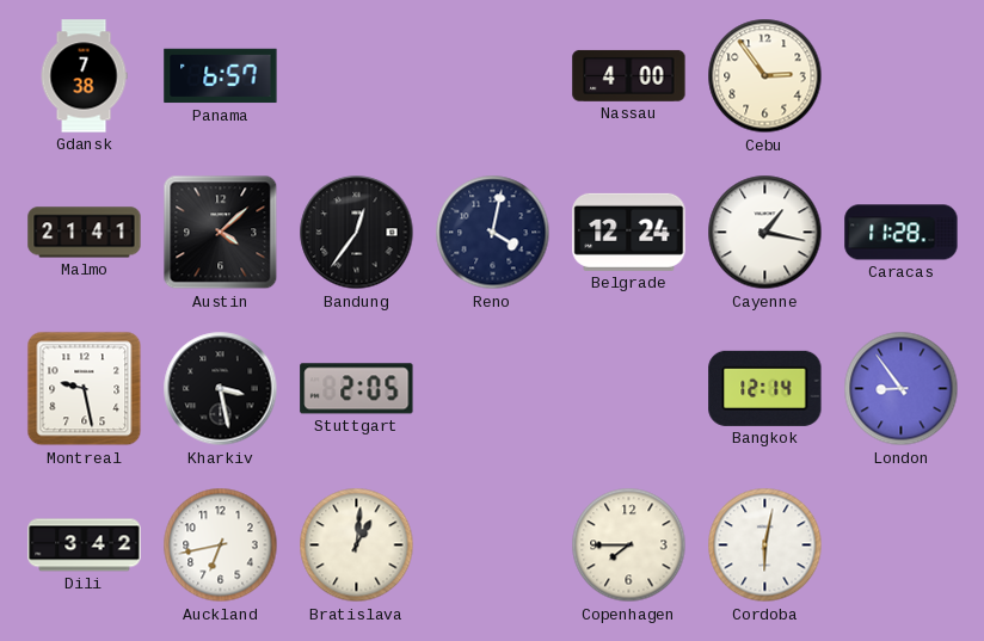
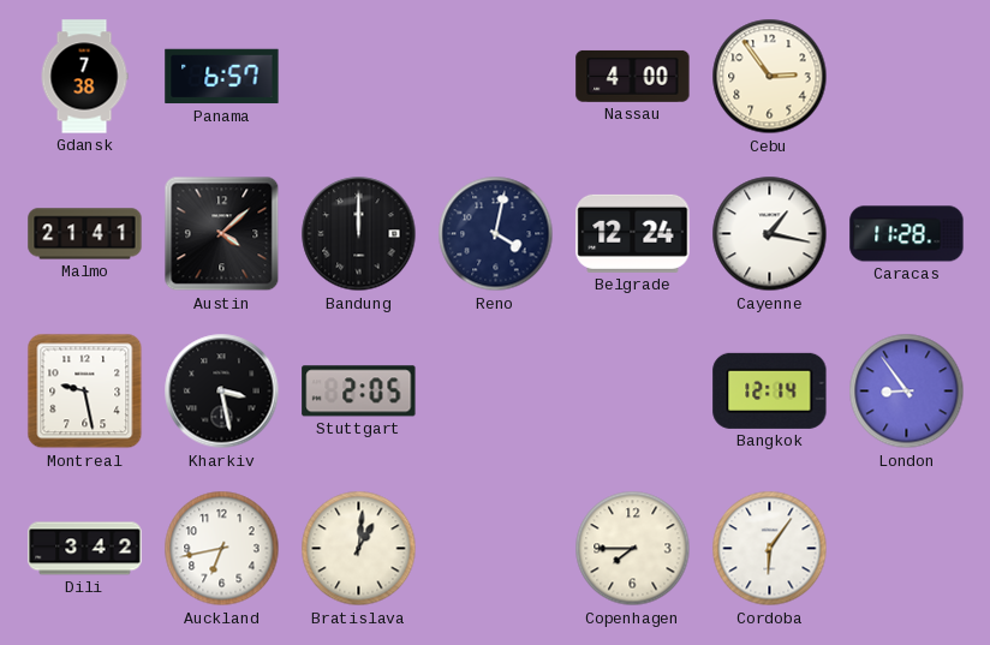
Bandung: 12:36 -> 12:00 (359, 234)
Cordoba: 6:02 -> 6:06 (770, 549)
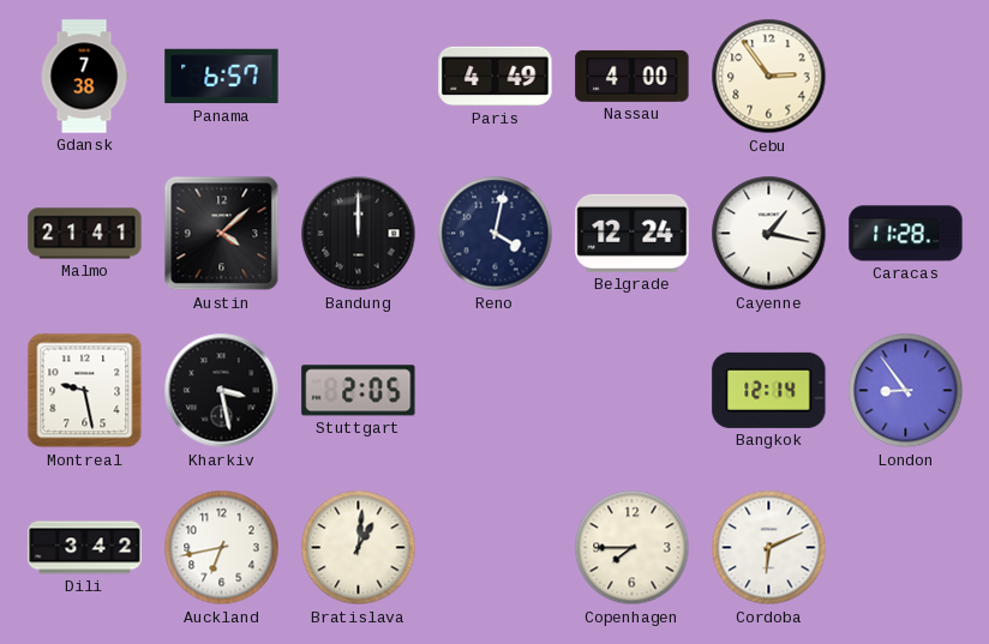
Paris: none -> 4:49 (496, 77)
Cordoba: 6:06 -> 6:11 (769, 548)
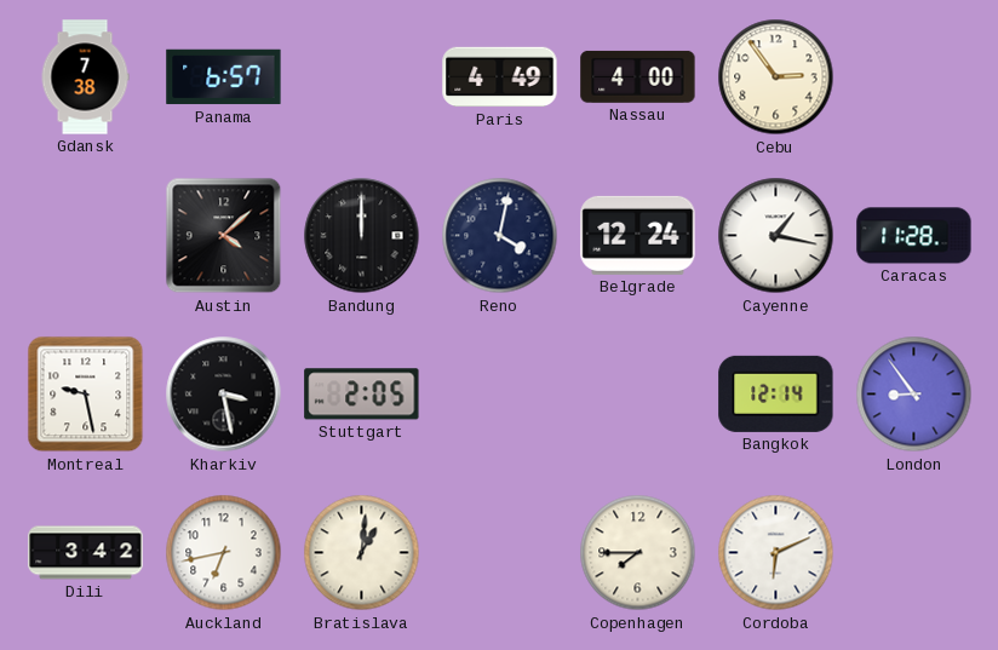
Malmo: 21:41 -> none (85, 234)
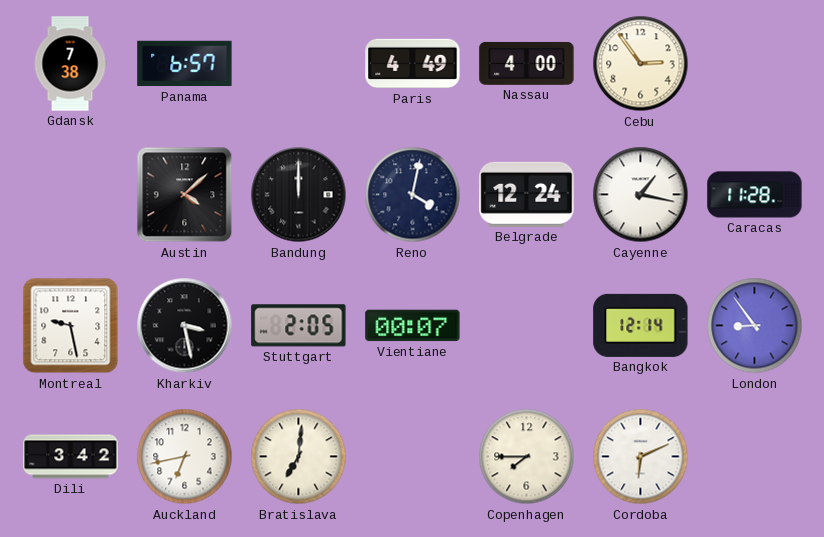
Vientiane: none -> 00:07 (413, 326)
Bratislava: 1:01 -> 7:01 (299, 457)
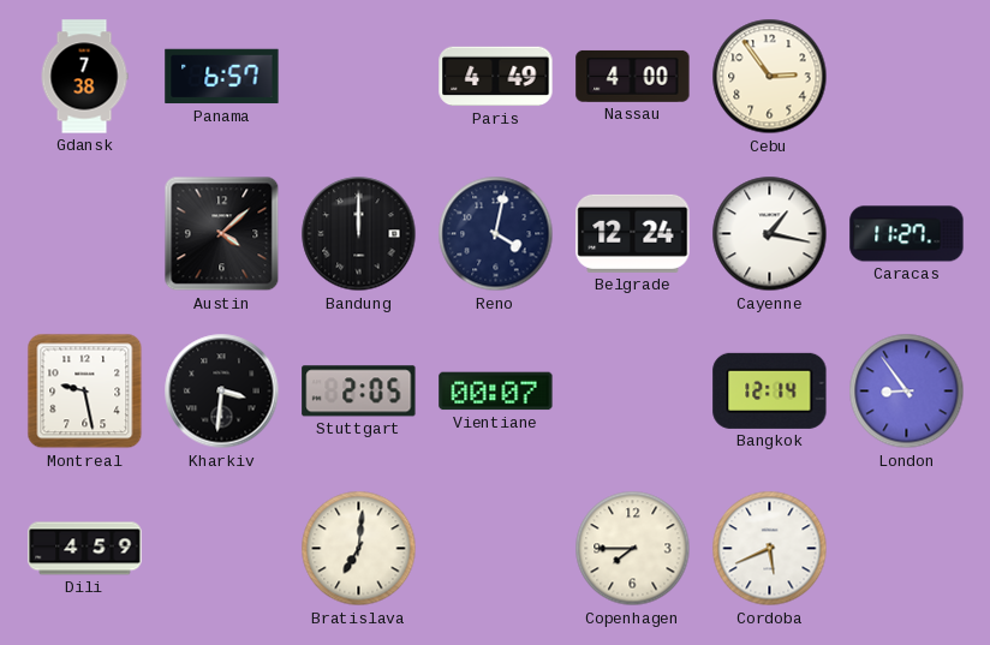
Caracas: 11:28 -> 11:27 (907, 234)
Kharkiv: 3:28 -> 3:31 (222, 392)
Dili: 3:42 -> 4:59 (85, 549)
Auckland: 6:43 -> none (185, 457)
Cordoba: 6:11 -> 5:41 (770, 549)
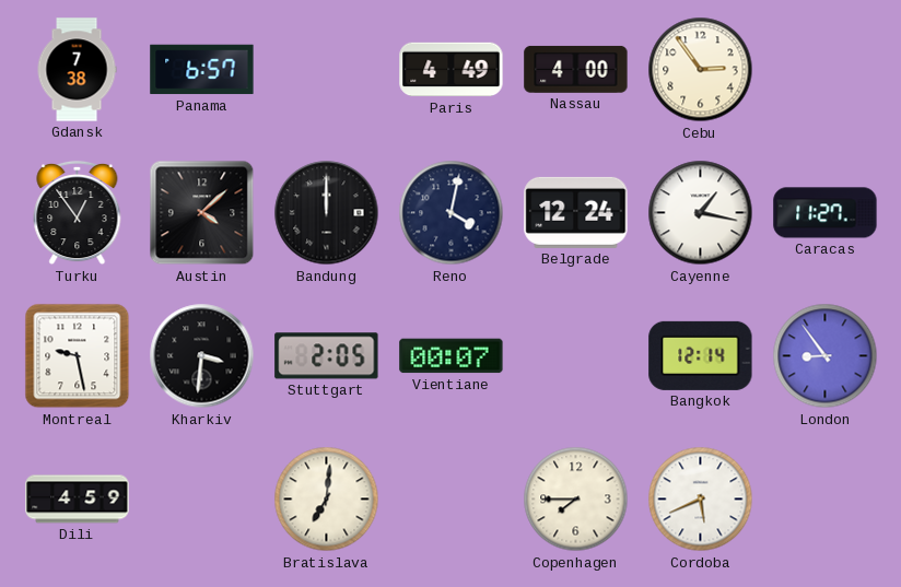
Turku: none -> 12:54 (78, 213)
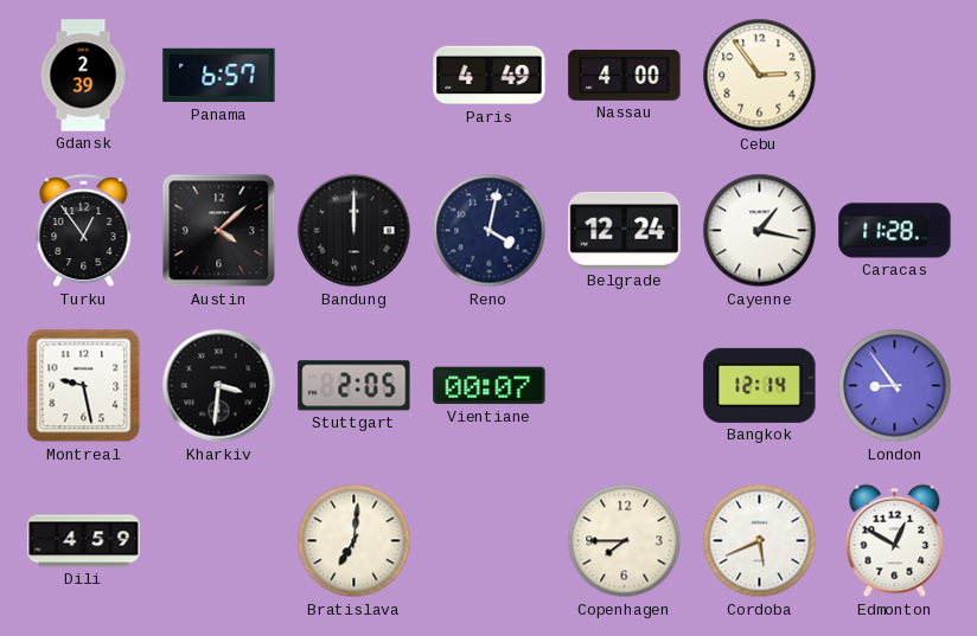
Gdansk: 7:38 -> 2:39 (83, 76)
Caracas: 11:27 -> 11:28 (895, 231)
Edmonton: none -> 12:50 (895, 541)
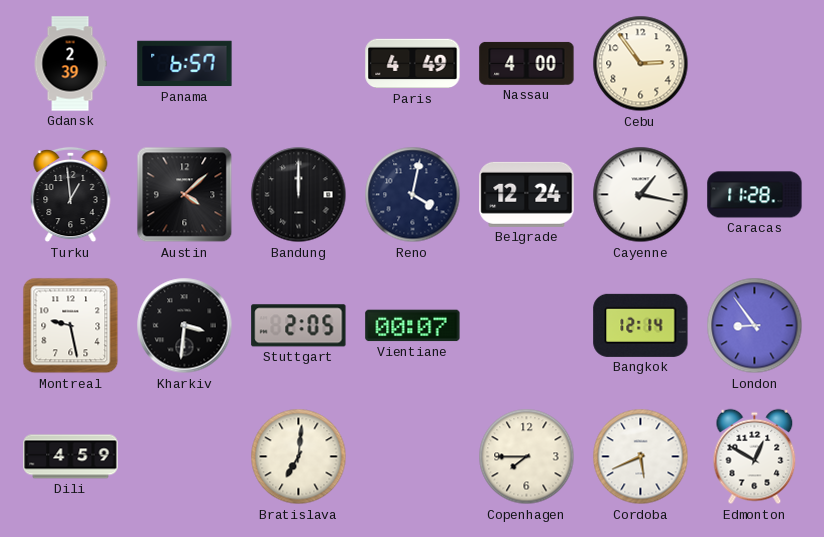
Turku: 12:54 -> 12:59 (71, 195)
